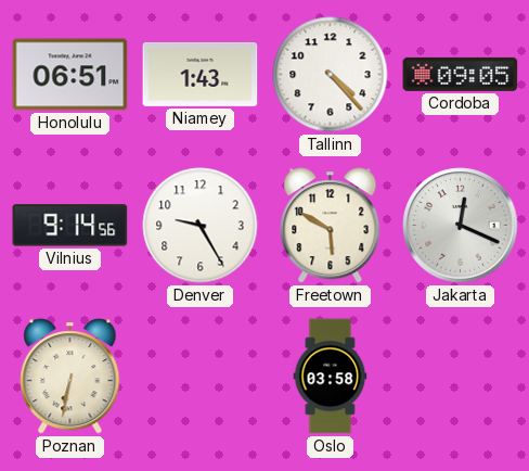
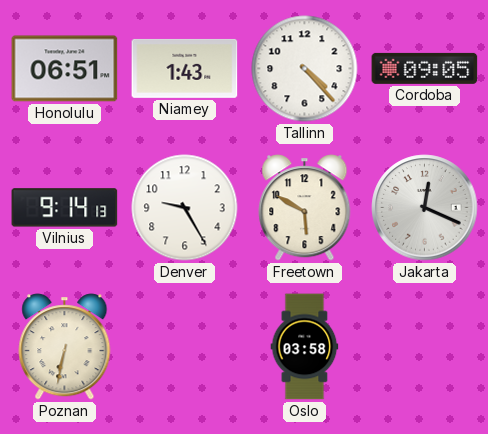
Vilnius: 9:14:56 -> 9:14:13 (65, 208)
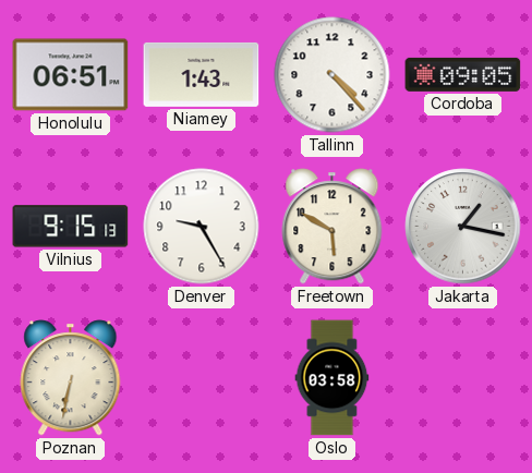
Vilnius: 9:14 -> 9:15 (71, 227)
Jakarta: 12:19 -> 1:17 (463, 227)
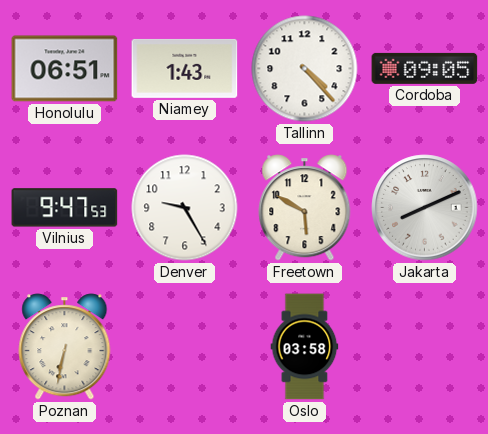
Vilnius: 9:15 -> 9:47 (65, 208)
Jakarta: 1:17 -> 8:11 (425, 208)
